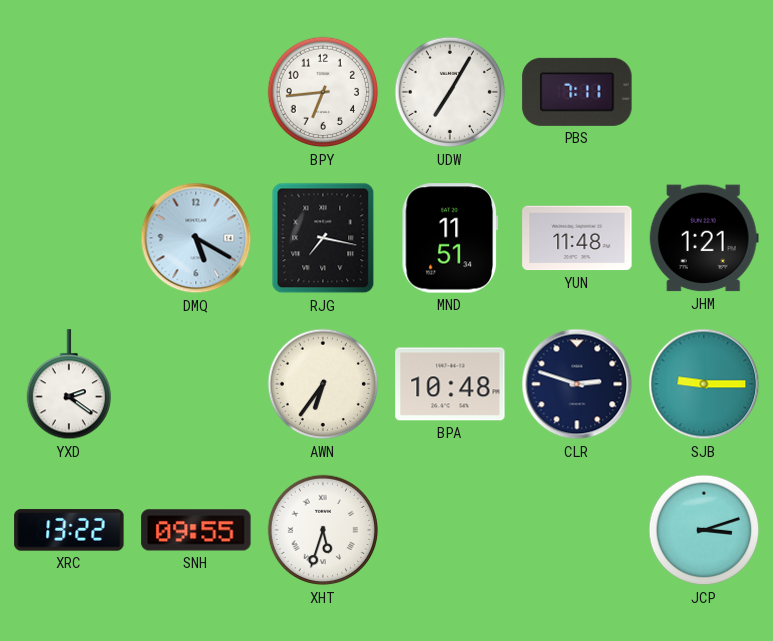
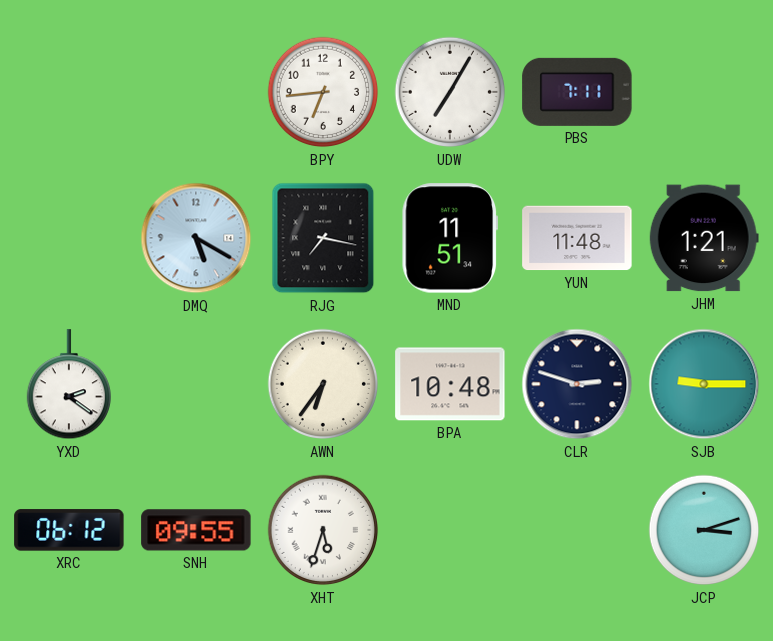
XRC: 13:22 -> 06:12 (69, 530)
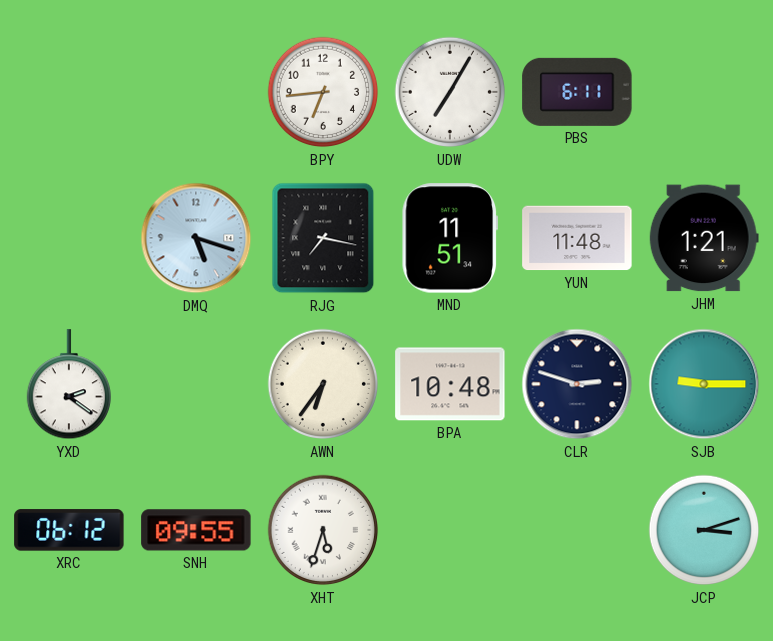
PBS: 7:11 -> 6:11 (577, 92)
DMQ: 5:20 -> 5:18 (196, 238)
